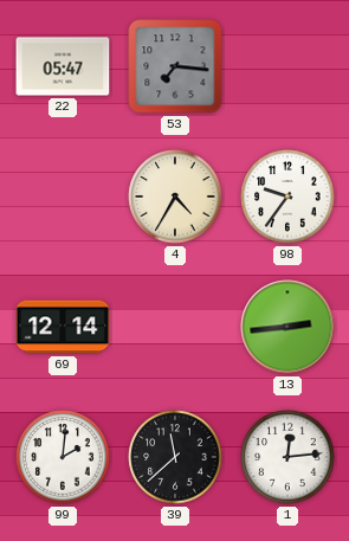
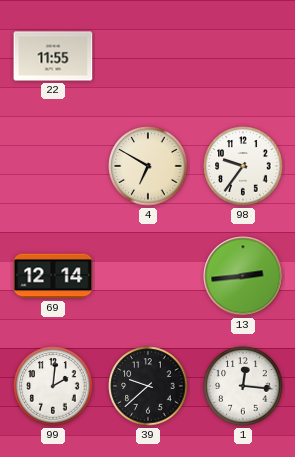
22: 05:47 -> 11:55 (53, 56)
53: 7:16 -> none (175, 66)
4: 4:35 -> 6:50 (148, 166)
39: 11:38 -> 9:38 (148, 386)
1: 12:14 -> 12:16 (243, 386)
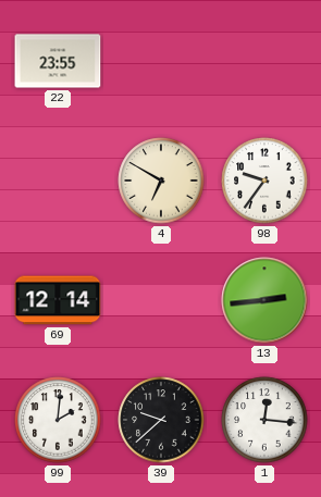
22: 11:55 -> 23:55 (58, 61)
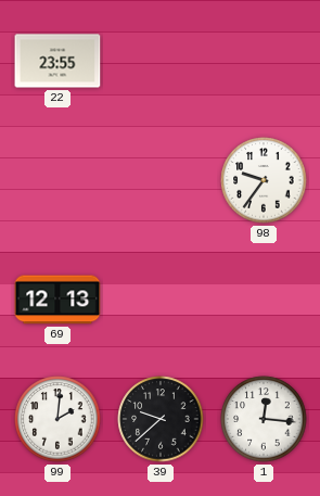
4: 6:50 -> none (161, 181)
69: 12:14 -> 12:13 (57, 300)
13: 2:44 -> none (264, 300)
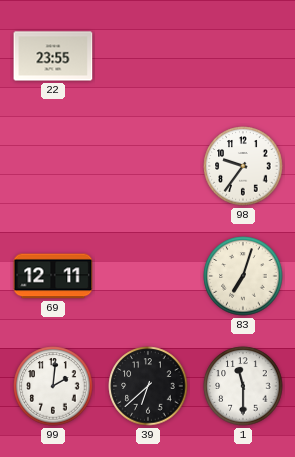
69: 12:13 -> 12:11 (53, 276)
83: none -> 7:03 (243, 276)
39: 9:38 -> 6:38 (148, 386)
1: 12:16 -> 11:30 (243, 386)
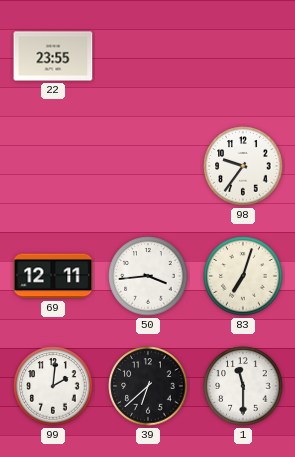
50: none -> 3:44 (148, 276)
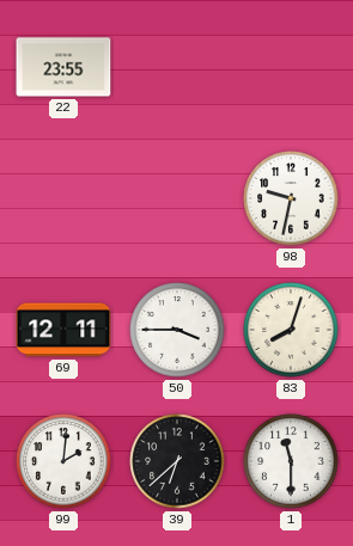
98: 9:36 -> 9:32 (291, 198)
50: 3:44 -> 3:45 (177, 330)
83: 7:03 -> 8:03 (291, 330)
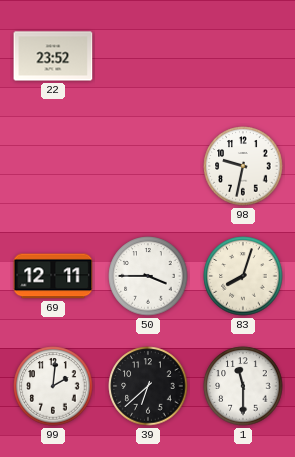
22: 23:55 -> 23:52 (53, 56)
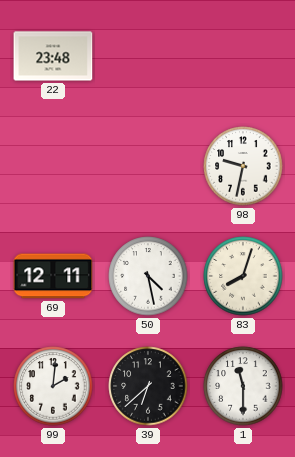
22: 23:52 -> 23:48 (53, 56)
50: 3:45 -> 4:28 (148, 276)
